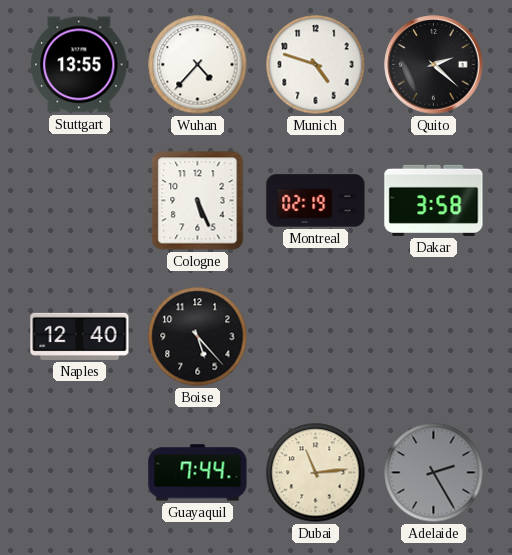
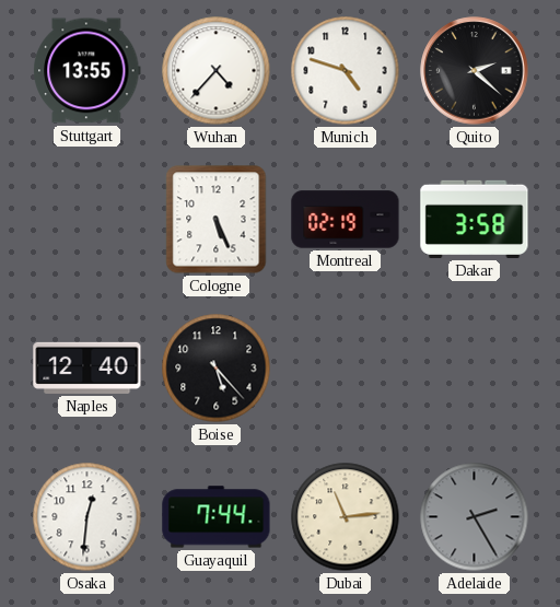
Osaka: none -> 12:31 (87, 517)
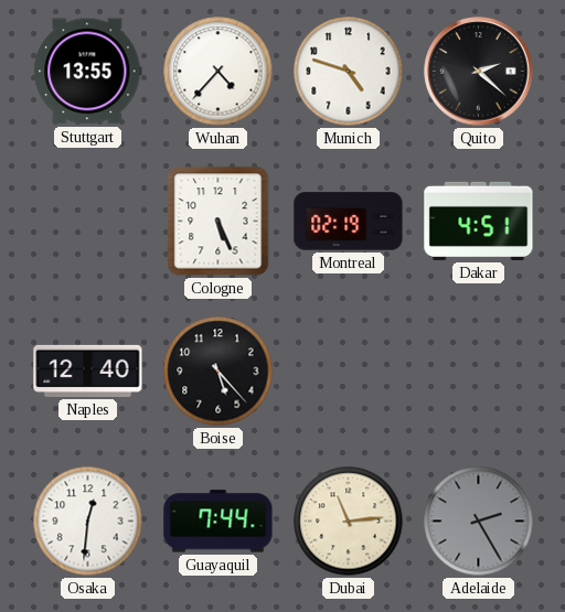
Dakar: 3:58 -> 4:51 (479, 221)
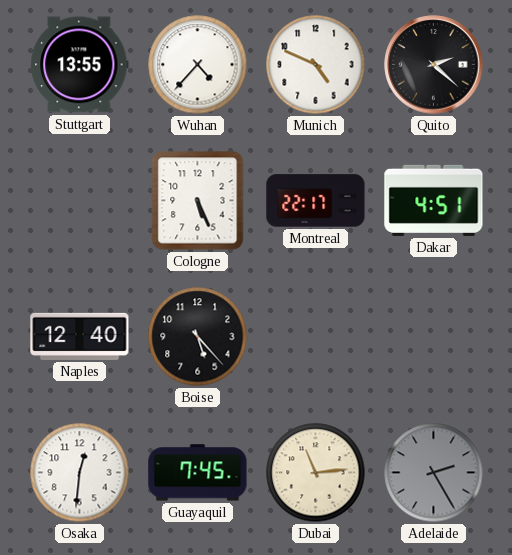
Munich: 4:48 -> 4:49 (316, 65)
Montreal: 02:19 -> 22:17 (316, 201)
Guayaquil: 7:44 -> 7:45 (198, 473)
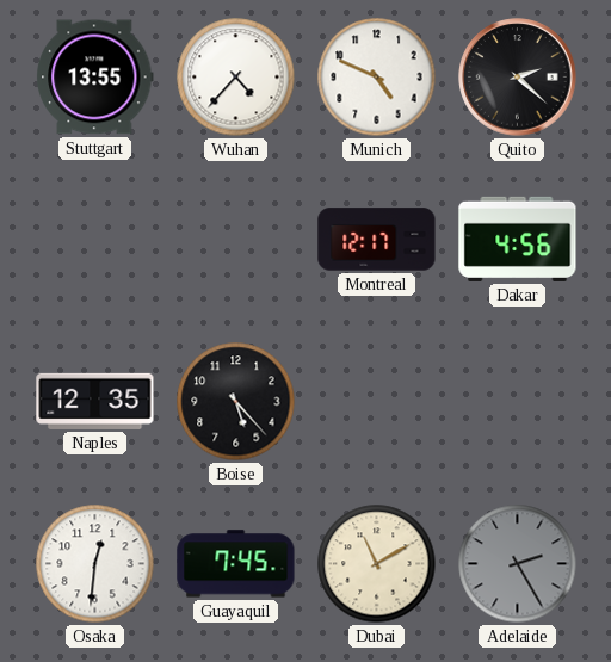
Cologne: 5:26 -> none (198, 201)
Montreal: 22:17 -> 12:17 (377, 240)
Dakar: 4:51 -> 4:56 (518, 239)
Naples: 12:40 -> 12:35 (95, 401)
Dubai: 11:14 -> 11:10 (377, 564)
